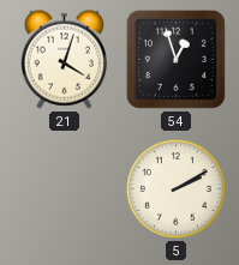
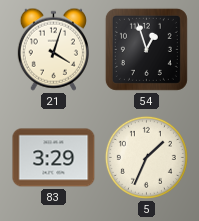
83: none -> 3:29 (54, 158)
5: 2:10 -> 1:34 (146, 157)
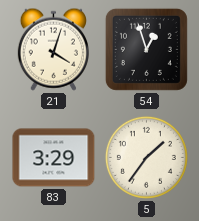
5: 1:34 -> 1:36 (146, 157)
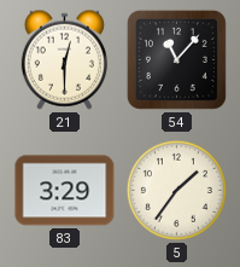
21: 4:03 -> 12:30 (64, 59)
54: 12:57 -> 11:07 (176, 59)
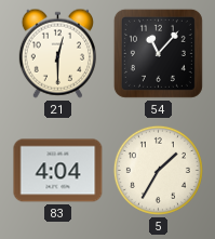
83: 3:29 -> 4:04 (58, 171)
5: 1:36 -> 1:35 (158, 170)
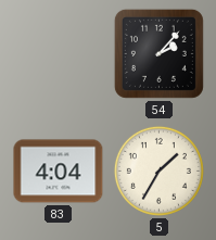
21: 12:30 -> none (57, 53)
54: 11:07 -> 2:07 (158, 53)
